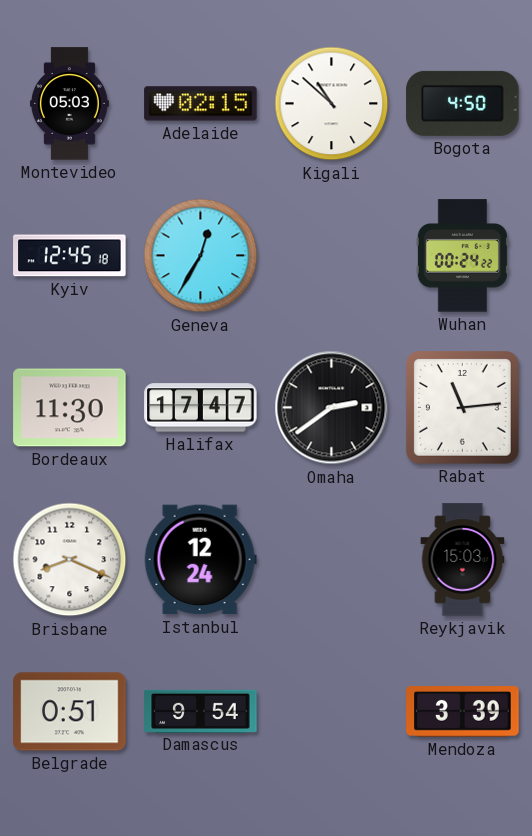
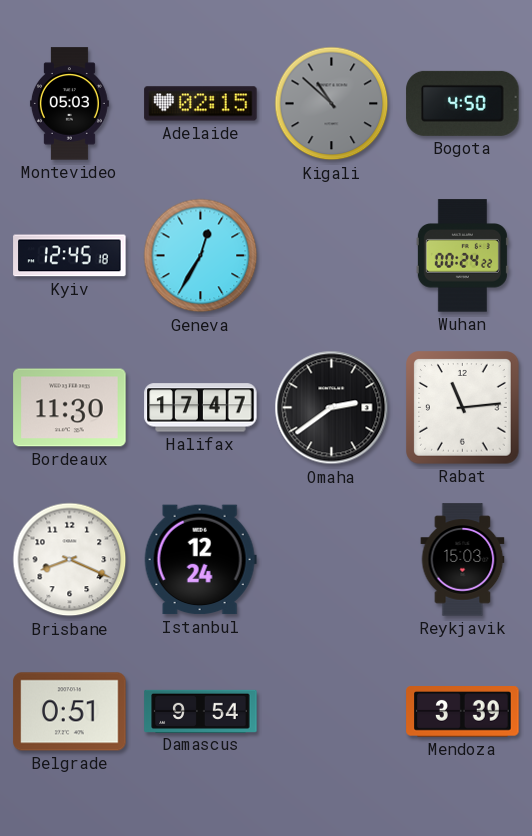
Kigali dial: white -> grey (332, 104)
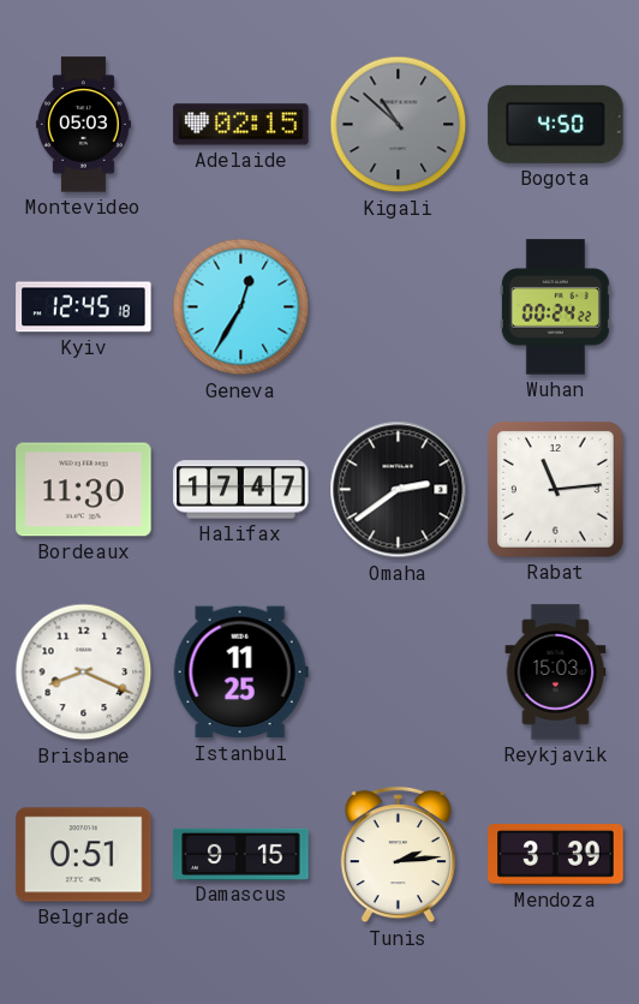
Istanbul: 12:24 -> 11:25 (240, 673)
Damascus: 9:54 -> 9:15 (241, 854)
Tunis: none -> 2:14 (398, 855)
